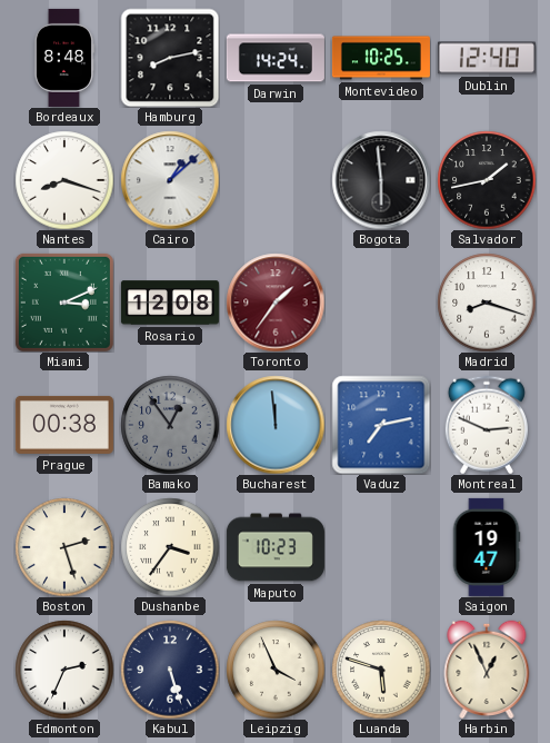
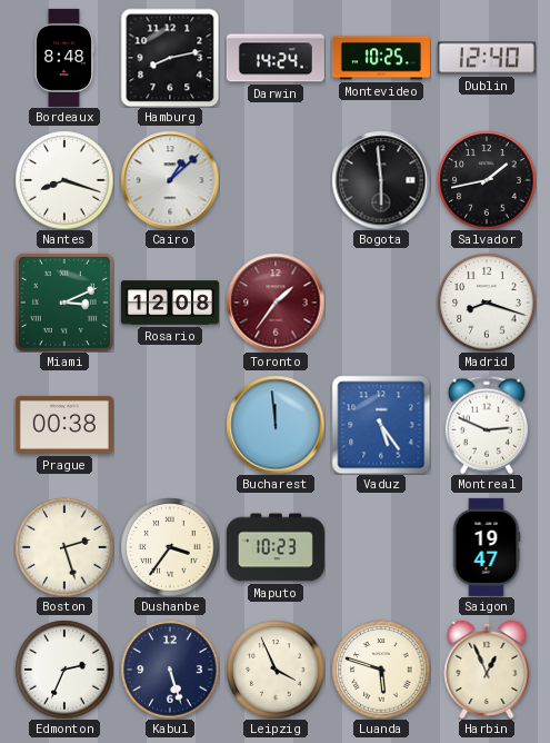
Bamako: 12:54 -> none (170, 425)
Vaduz: 7:13 -> 5:24 (381, 425)
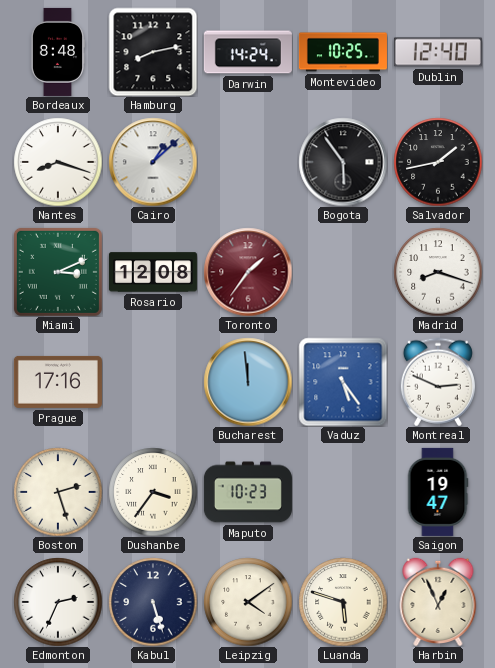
Bogota: 5:59 -> 5:54 (343, 162)
Prague: 00:38 -> 17:16 (58, 382)
Leipzig: 3:56 -> 4:09 (248, 602)
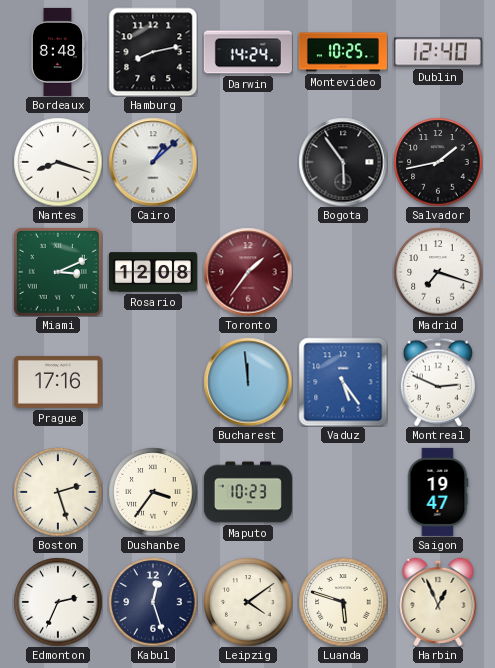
Madrid: 8:18 -> 7:18 (438, 272)
Kabul: 5:27 -> 12:27 (153, 602)
